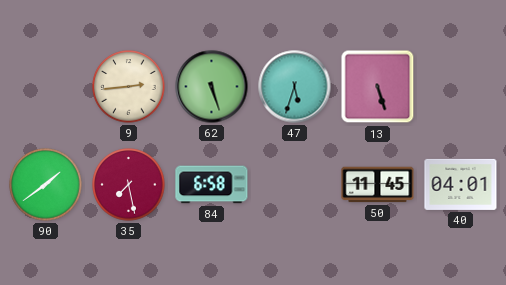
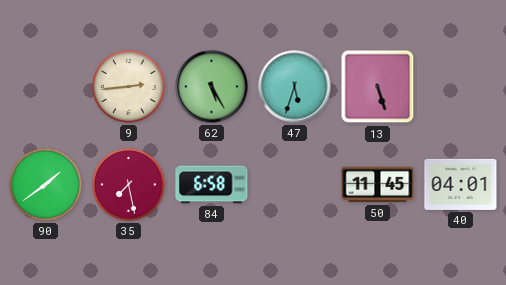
62: 5:27 -> 5:25 (212, 87)
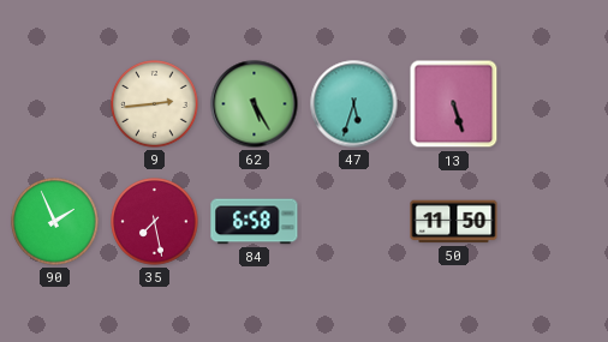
90: 1:39 -> 1:56 (55, 222)
50: 11:45 -> 11:50 (454, 222)
40: 04:01 -> none (461, 184)
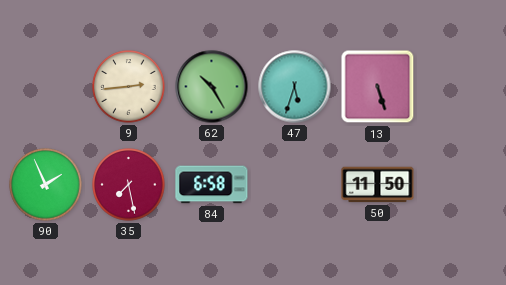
62: 5:25 -> 10:25 (212, 87)
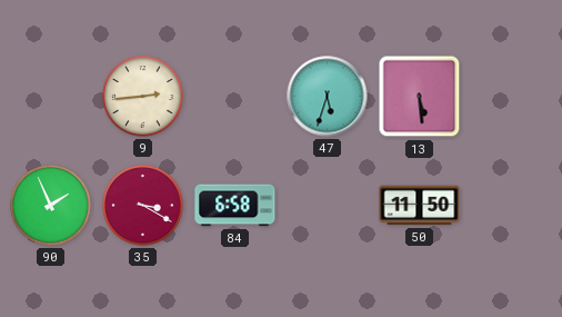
62: 10:25 -> none (212, 87)
13: 5:27 -> 5:29 (420, 97)
35: 7:28 -> 3:20 (143, 206)
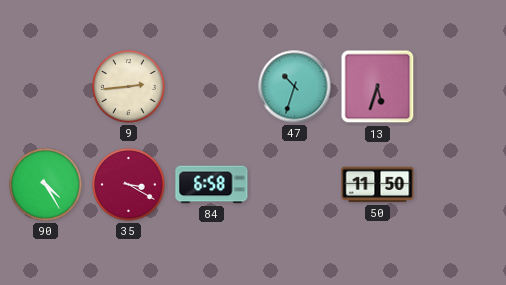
47: 5:33 -> 10:33 (295, 87)
13: 5:29 -> 5:33 (378, 87)
90: 1:56 -> 4:25 (46, 185)
